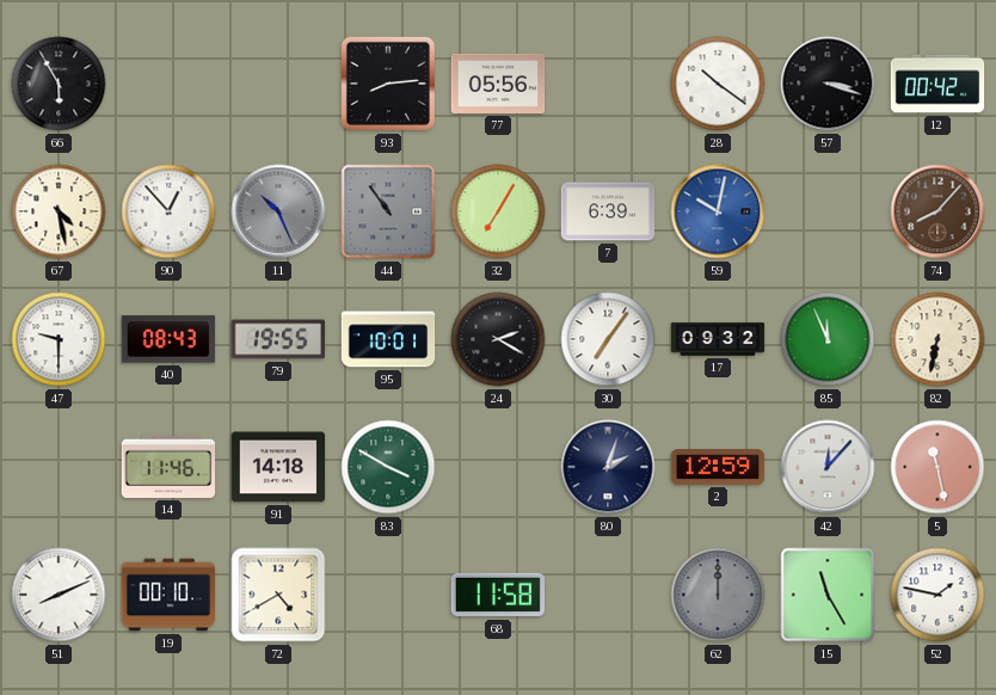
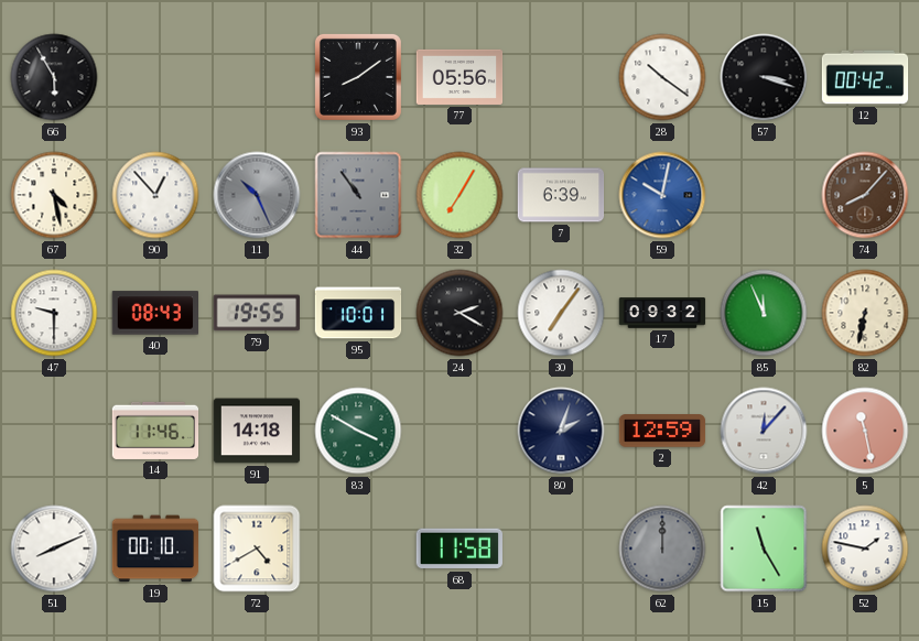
93: 8:14 -> 8:09 (358, 77)
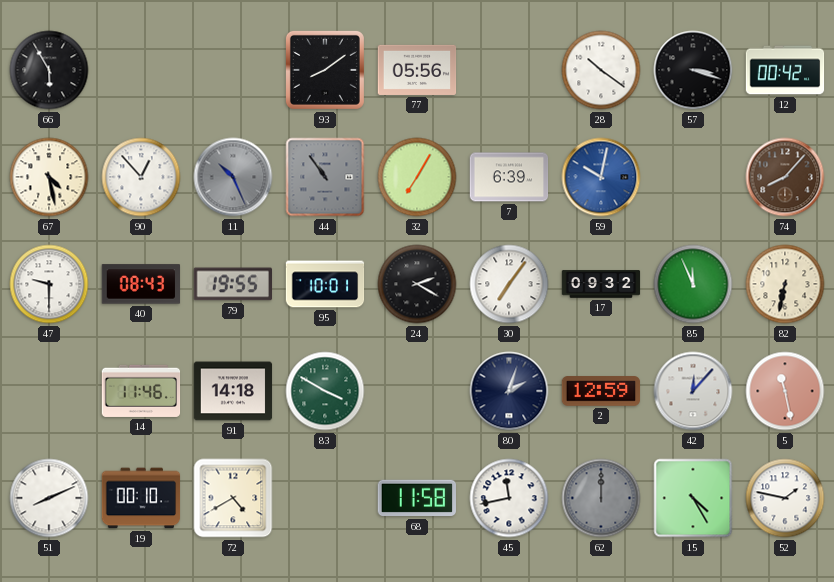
45: none -> 11:43 (509, 498)
15: 11:25 -> 4:25 (693, 498)
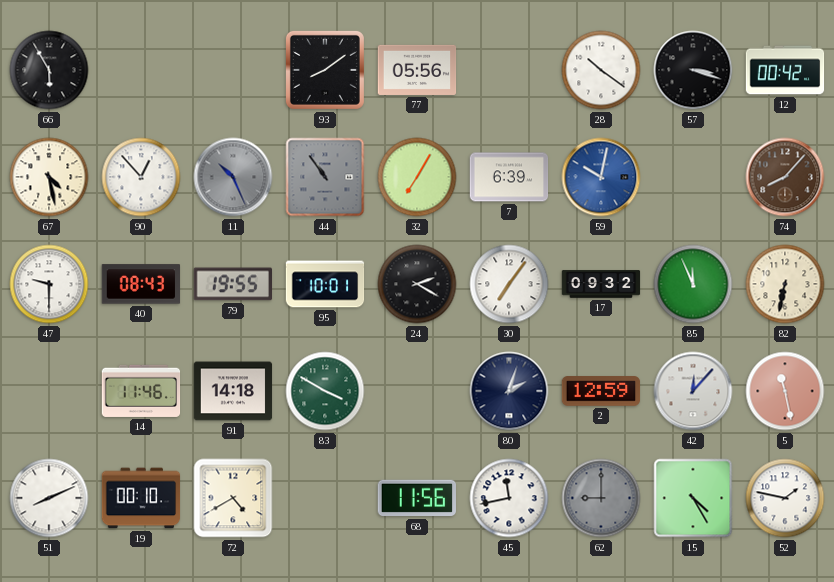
68: 11:58 -> 11:56 (416, 498)
62: 12:00 -> 9:00 (601, 498)
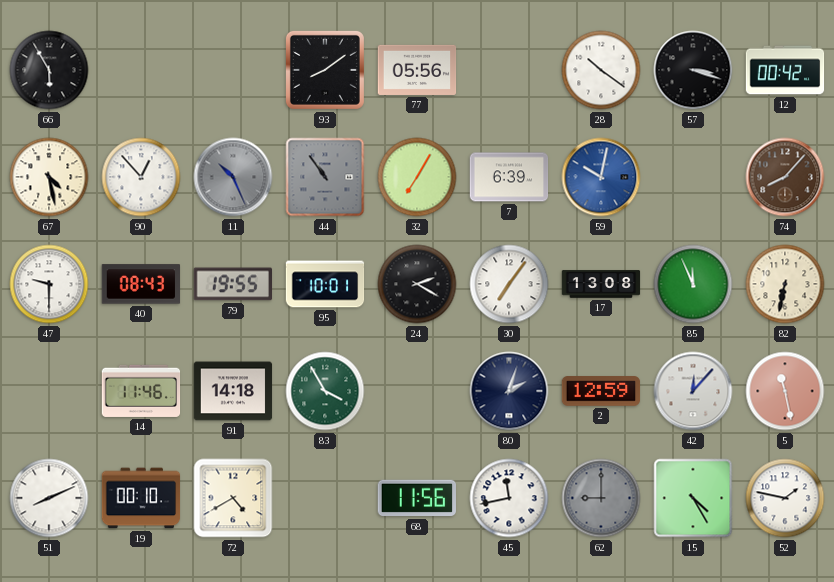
17: 09:32 -> 13:08 (601, 284)
83: 3:50 -> 3:55 (325, 391)
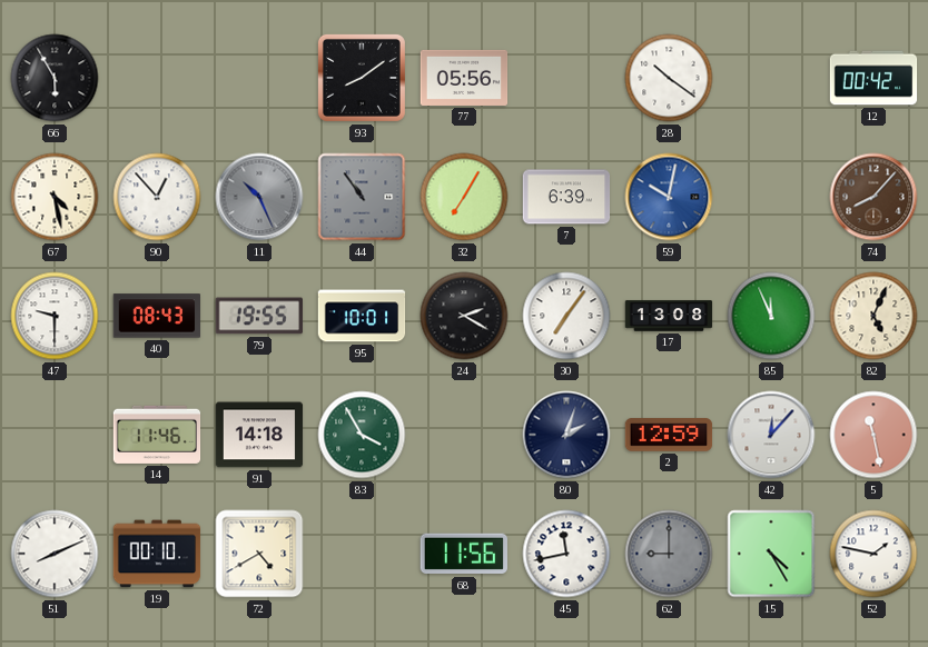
57: 3:18 -> none (693, 70)
82: 6:32 -> 5:04 (873, 316)
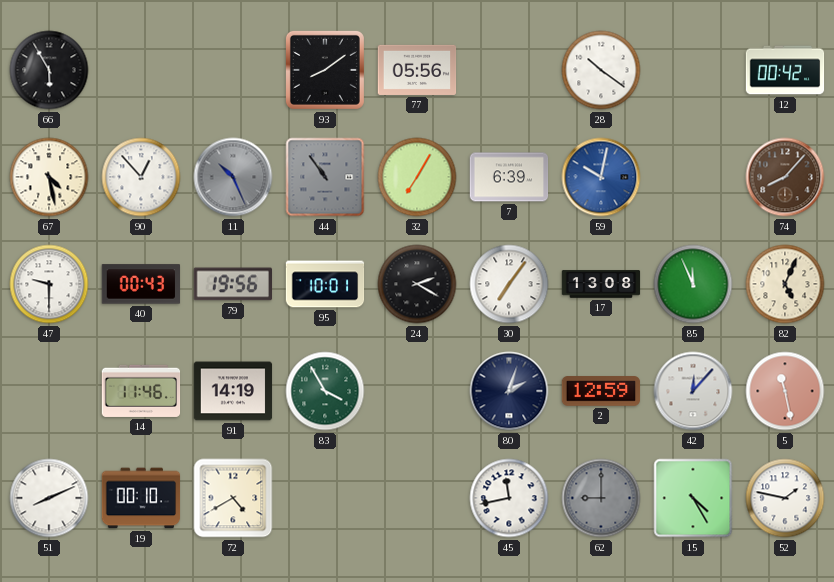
40: 08:43 -> 00:43 (141, 284)
79: 19:55 -> 19:56 (232, 284)
91: 14:18 -> 14:19 (233, 391)
68: 11:56 -> none (463, 554)
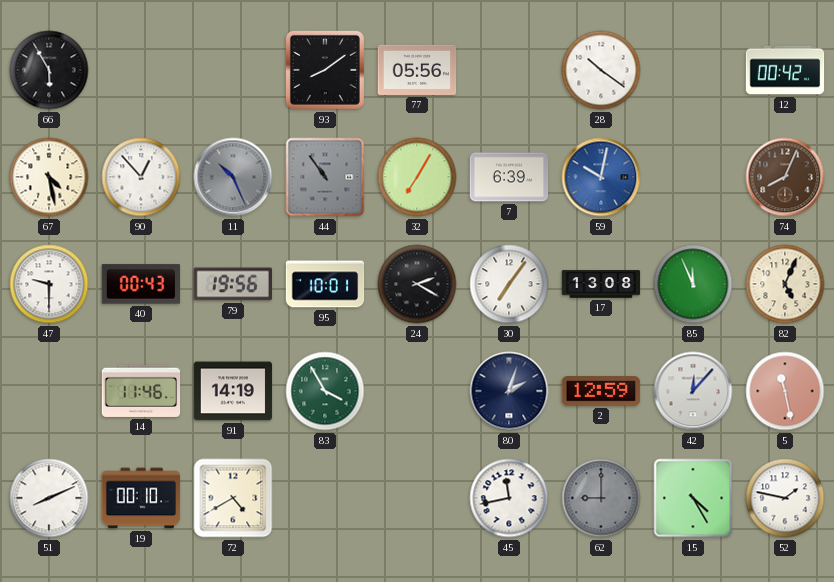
74: 8:07 -> 8:04 (785, 177)
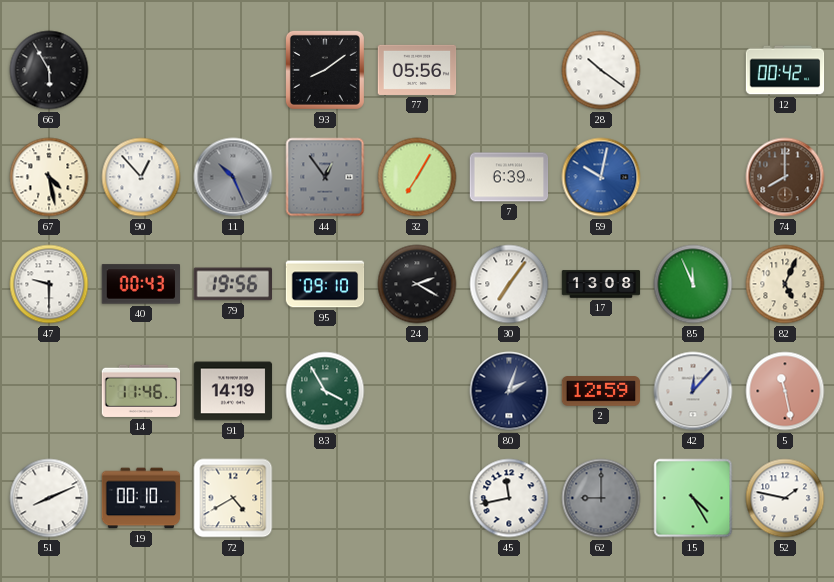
44: 10:54 -> 12:54 (325, 177)
74: 8:04 -> 8:00 (785, 177)
95: 10:01 -> 09:10 (325, 284)
